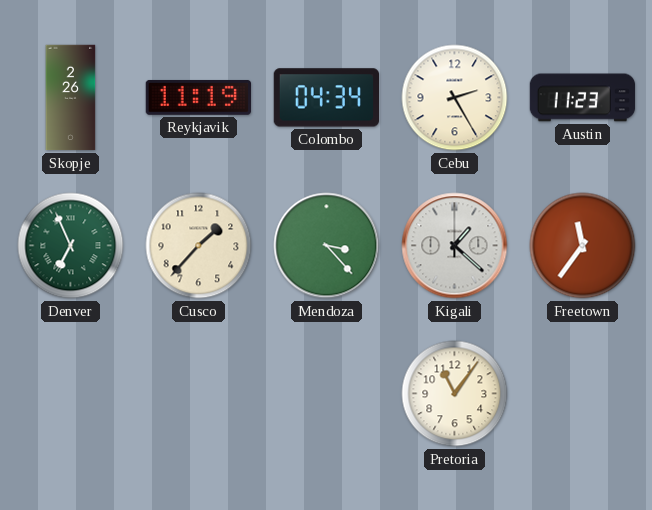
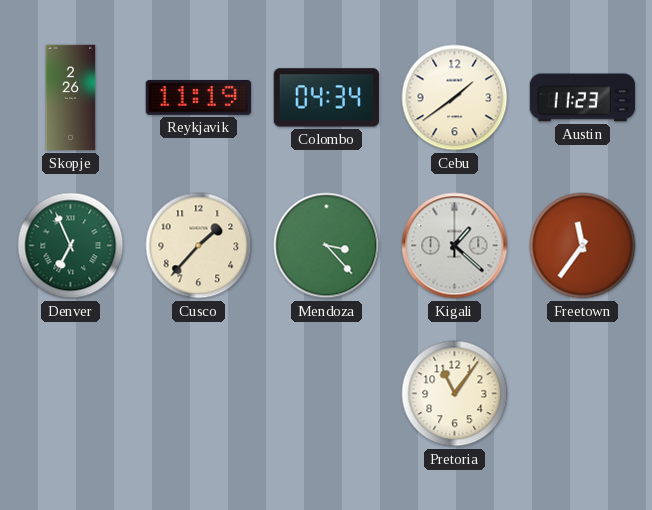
Cebu: 2:25 -> 1:39 (455, 98)
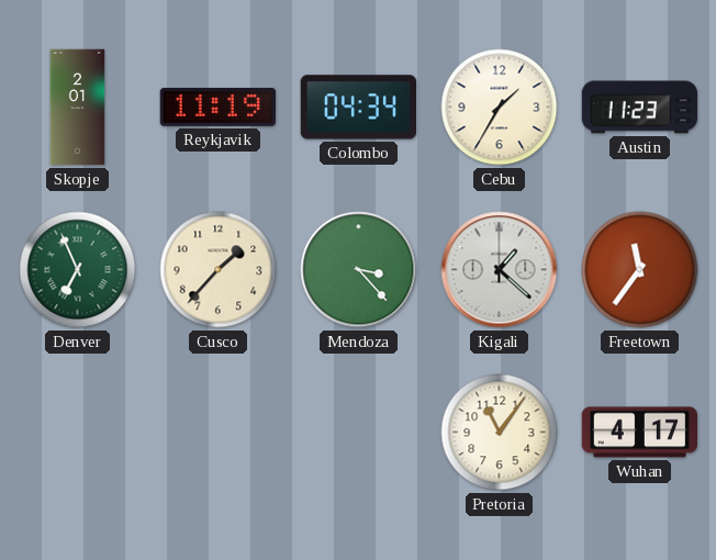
Skopje: 2:26 -> 2:01 (78, 108)
Cebu: 1:39 -> 1:35 (500, 108)
Wuhan: none -> 4:17 (639, 433)
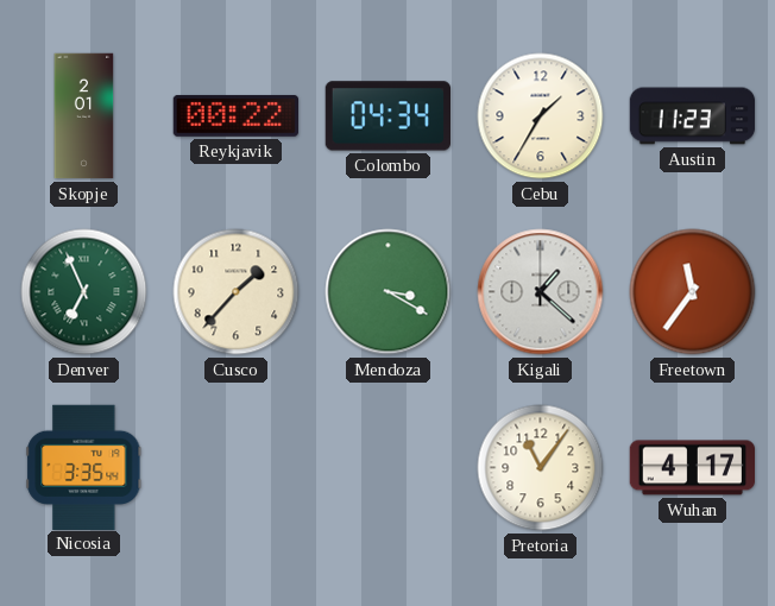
Reykjavik: 11:19 -> 00:22 (235, 115)
Mendoza: 3:23 -> 3:20 (389, 292)
Nicosia: none -> 3:35 (84, 467)
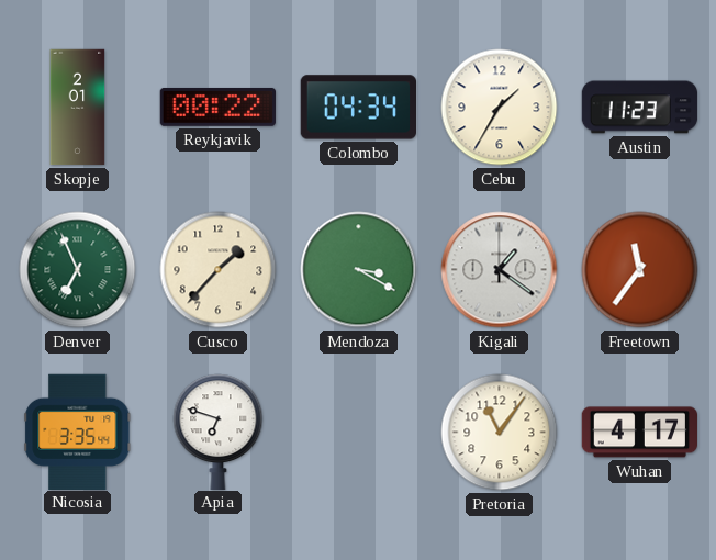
Kigali: 1:22 -> 1:21 (500, 270)
Apia: none -> 6:48 (219, 432)
